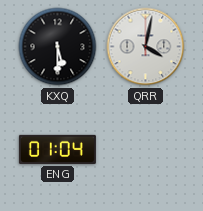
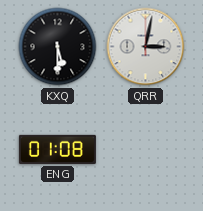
QRR: 4:02 -> 3:02 (146, 47)
ENG: 01:04 -> 01:08 (57, 149)
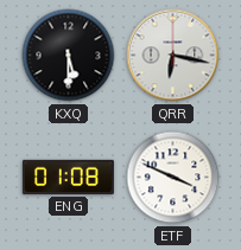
QRR: 3:02 -> 6:17 (173, 56)
ETF: none -> 3:49 (173, 178)
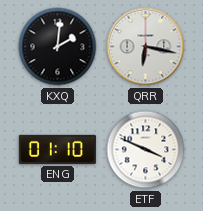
KXQ: 5:30 -> 2:01 (58, 47)
ENG: 01:08 -> 01:10 (57, 149)
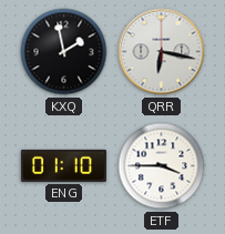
KXQ: 2:01 -> 1:58 (64, 52)
ETF: 3:49 -> 3:45 (162, 166)
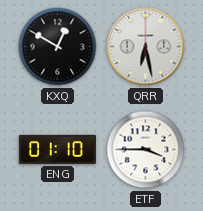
KXQ: 1:58 -> 12:50 (58, 47)
QRR: 6:17 -> 6:28 (146, 47)
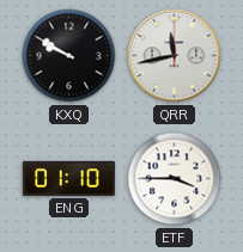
KXQ: 12:50 -> 9:50 (69, 56)
QRR: 6:28 -> 11:43 (175, 56)
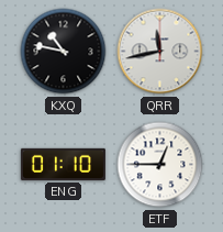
KXQ: 9:50 -> 10:47 (64, 52)
ETF: 3:45 -> 12:45 (160, 165)
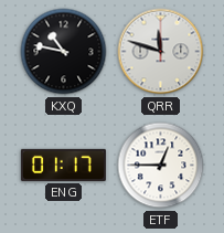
QRR: 11:43 -> 11:48 (161, 52)
ENG: 01:10 -> 01:17 (63, 165)
